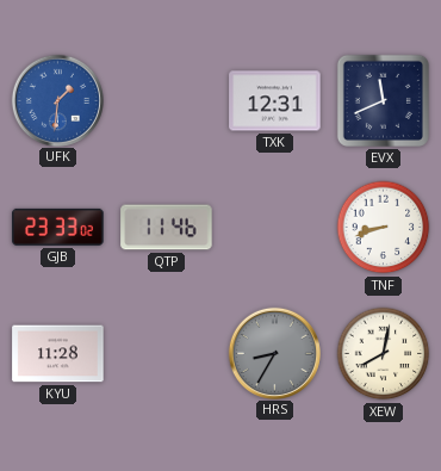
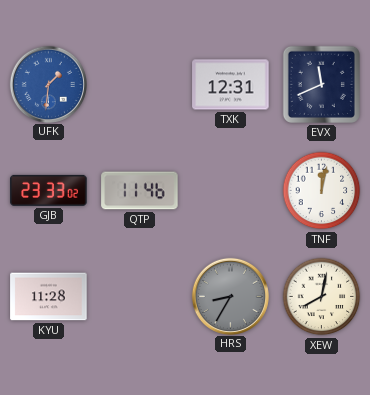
TNF: 8:42 -> 12:02 (322, 191)
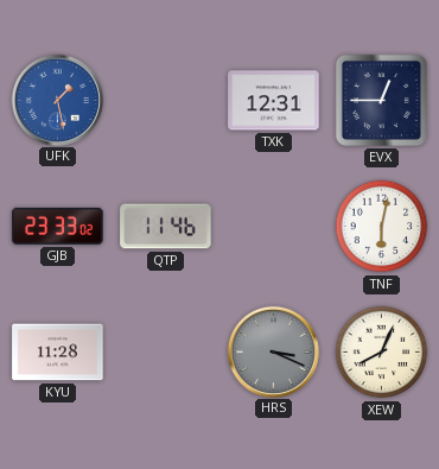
UFK: 1:31 -> 1:28 (57, 100)
EVX: 11:41 -> 12:45 (381, 100)
TNF: 12:02 -> 6:02 (382, 227)
HRS: 8:35 -> 3:19 (273, 351)
XEW: 8:02 -> 8:04 (382, 353)
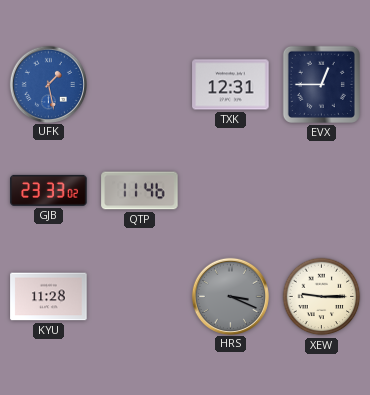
TNF: 6:02 -> none (382, 227)
XEW: 8:04 -> 9:15 (322, 297)
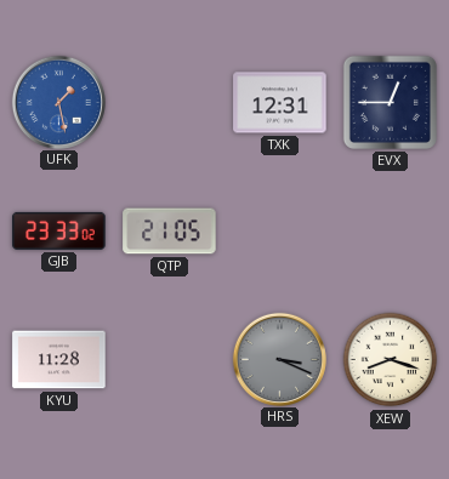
QTP: 11:46 -> 21:05 (170, 232)
XEW: 9:15 -> 8:18 (391, 360)
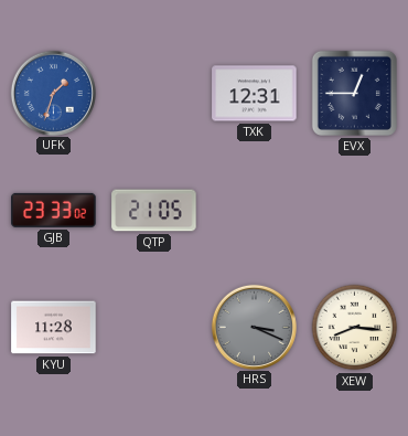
UFK: 1:28 -> 1:33 (53, 93)
XEW: 8:18 -> 8:16 (355, 328)
